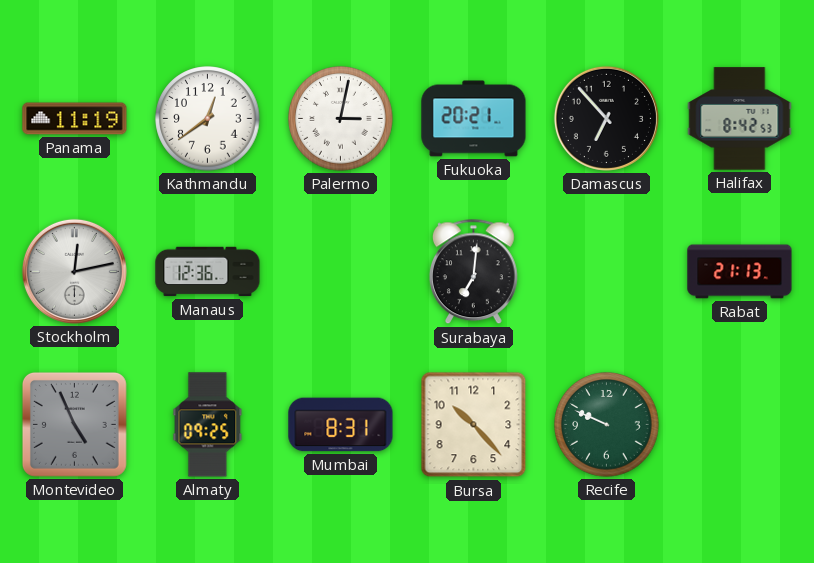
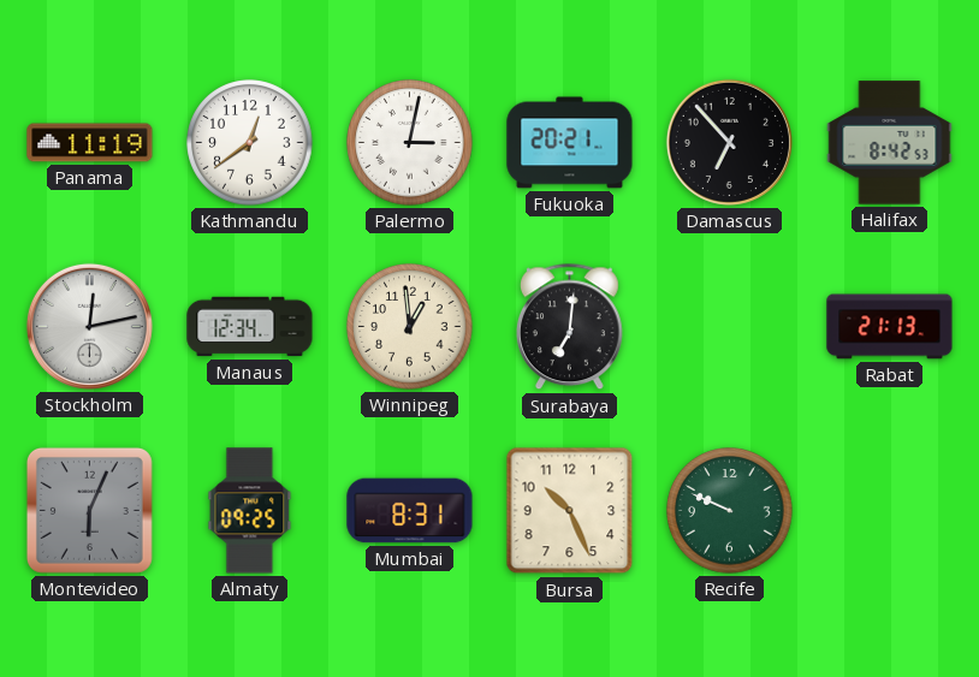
Manaus: 12:36 -> 12:34 (250, 327)
Winnipeg: none -> 12:59 (410, 327)
Montevideo: 4:56 -> 6:04 (89, 510)
Bursa: 10:23 -> 10:26 (570, 511)
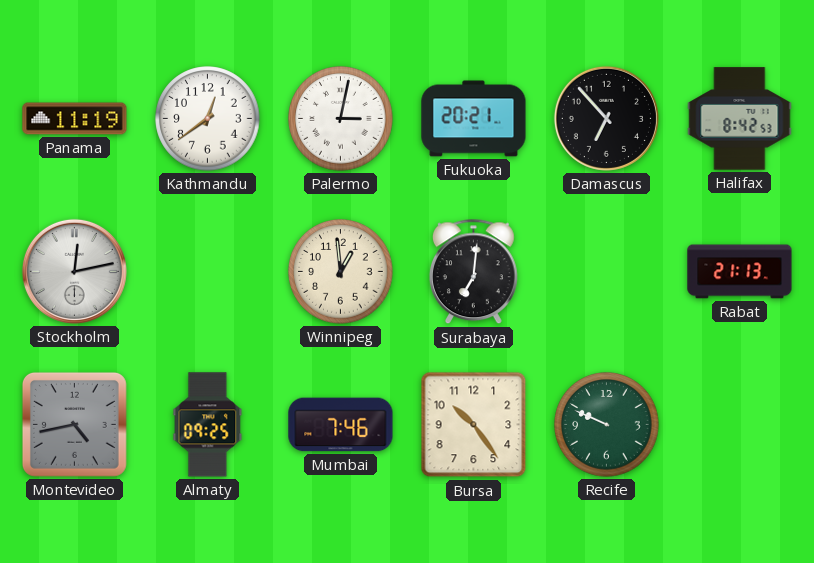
Manaus: 12:34 -> none (250, 327)
Montevideo: 6:04 -> 4:43 (74, 424)
Mumbai: 8:31 -> 7:46 (341, 425)
Bursa: 10:26 -> 10:24 (474, 425)
